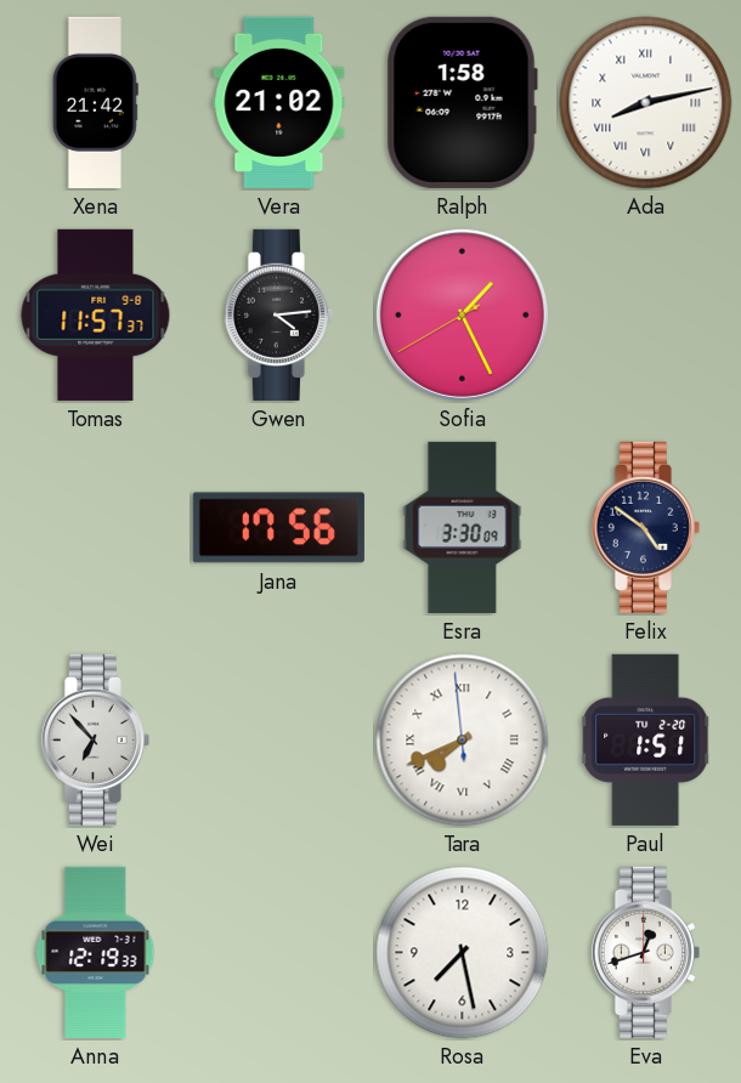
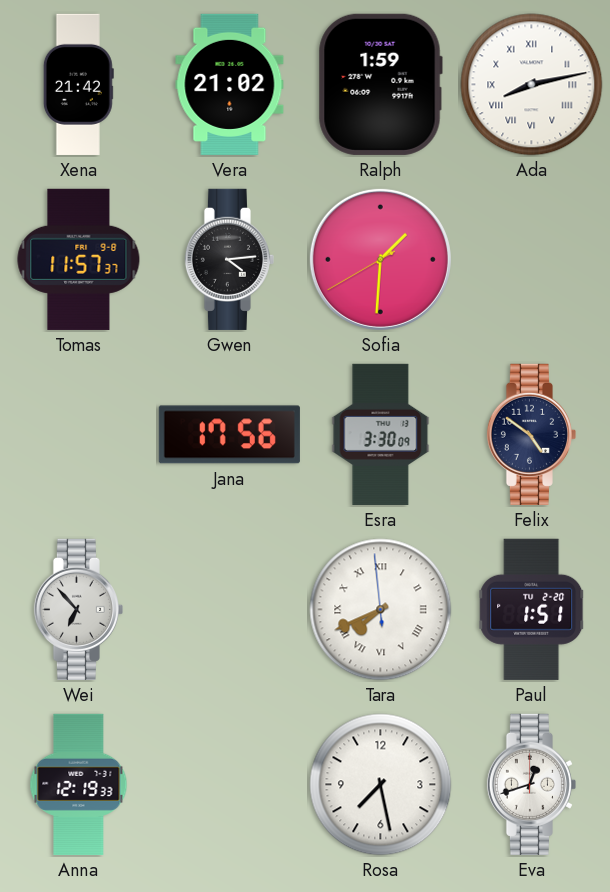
Ralph: 1:58 -> 1:59 (380, 84)
Sofia: 1:25 -> 1:30 (380, 259)
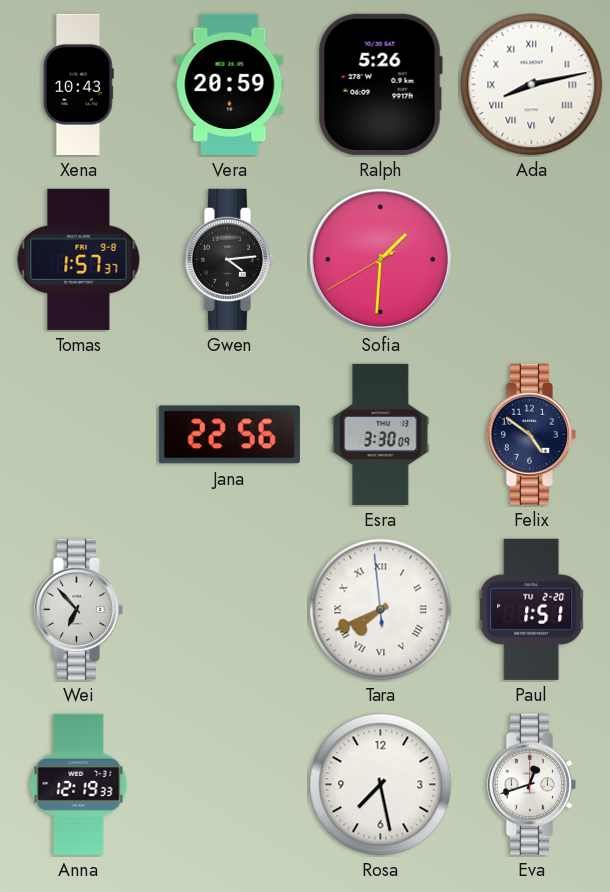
Xena: 21:42 -> 10:43 (78, 84)
Vera: 21:02 -> 20:59 (230, 84)
Ralph: 1:59 -> 5:26 (380, 84)
Tomas: 11:57 -> 1:57 (79, 259)
Jana: 17:56 -> 22:56 (229, 435)
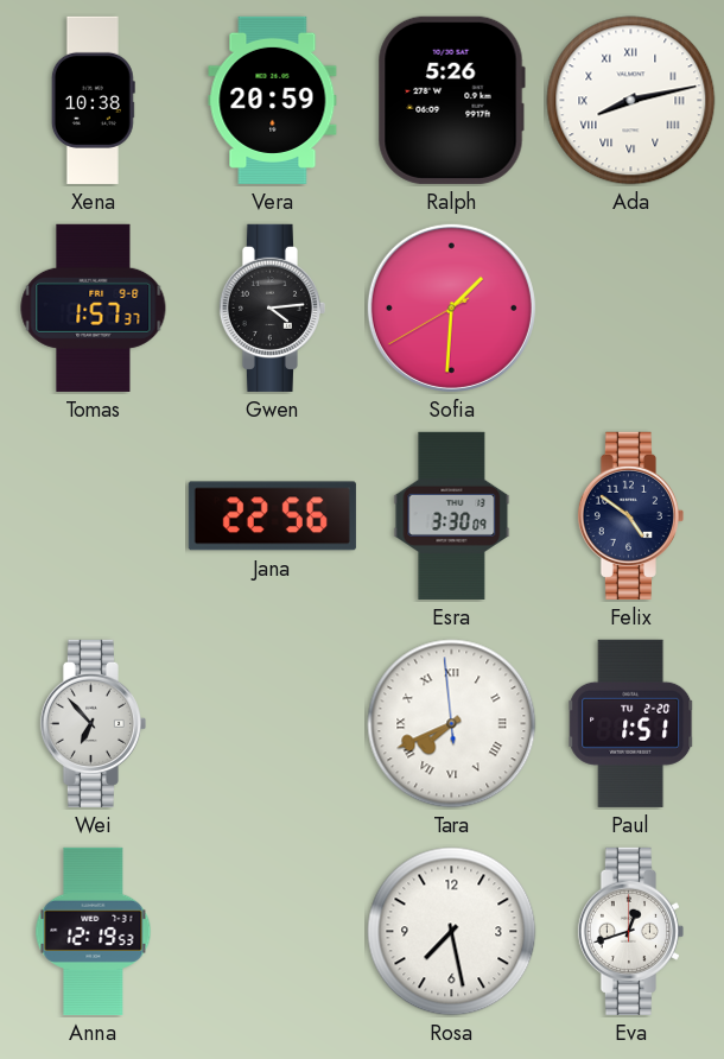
Xena: 10:43 -> 10:38 (93, 100)
Anna: 12:19:33 -> 12:19:53 (94, 931)
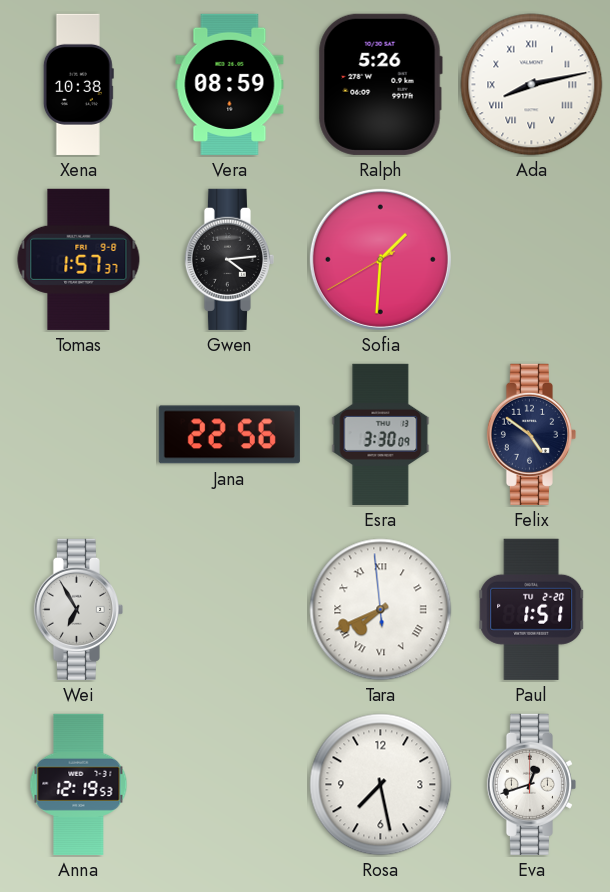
Vera: 20:59 -> 08:59 (230, 84)
Wei: 6:53 -> 6:55 (78, 609)
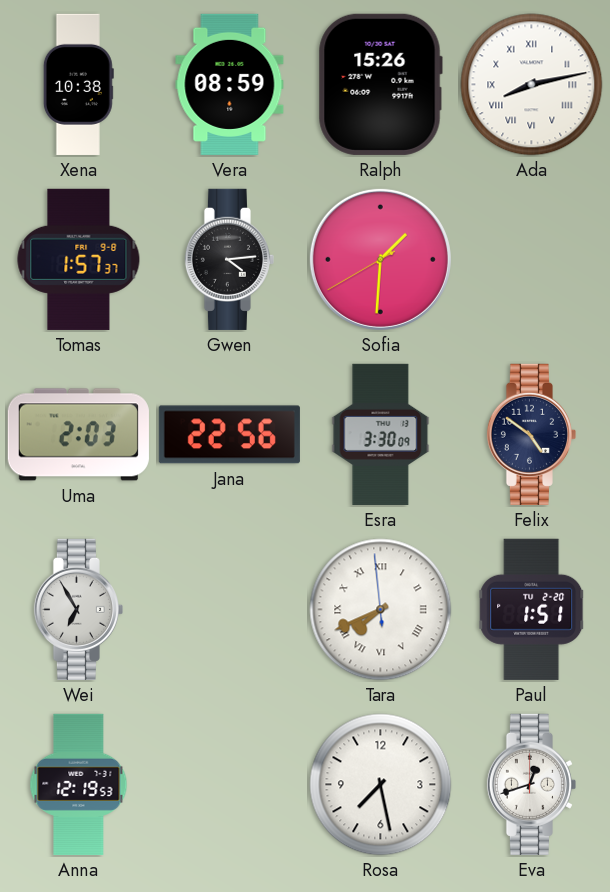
Ralph: 5:26 -> 15:26 (380, 84)
Uma: none -> 2:03 (78, 435)
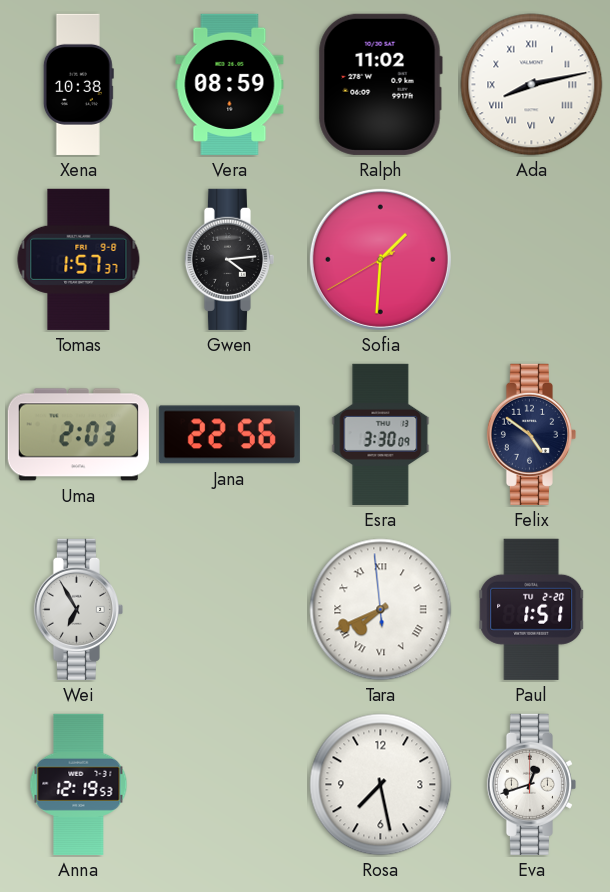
Ralph: 15:26 -> 11:02 (380, 84)
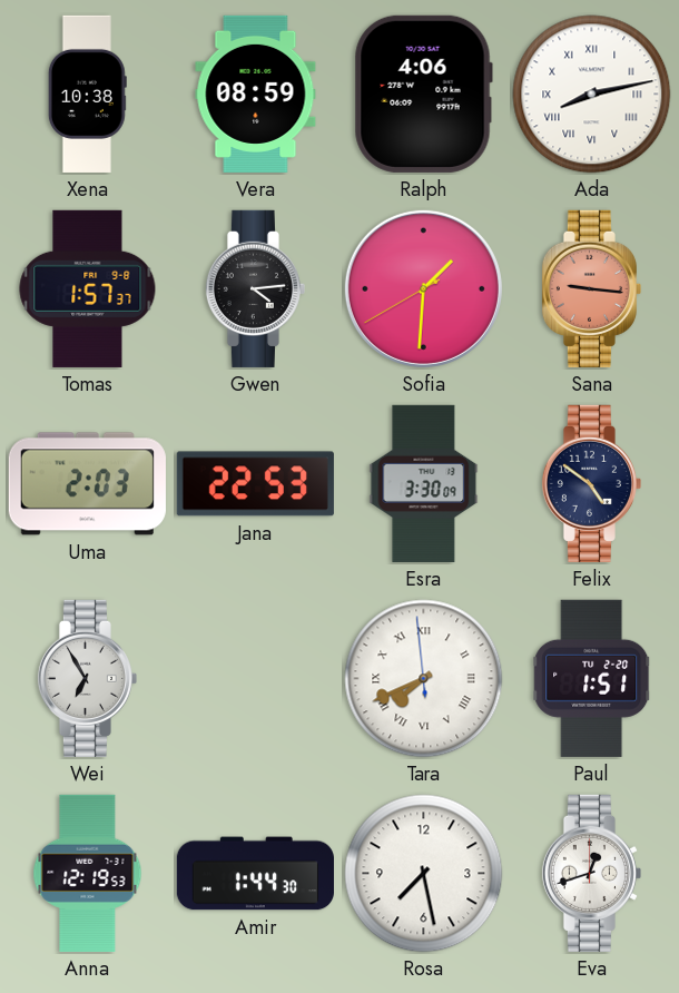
Ralph: 11:02 -> 4:06 (423, 94)
Sana: none -> 9:16 (591, 288)
Jana: 22:56 -> 22:53 (255, 484)
Amir: none -> 1:44 (255, 874)
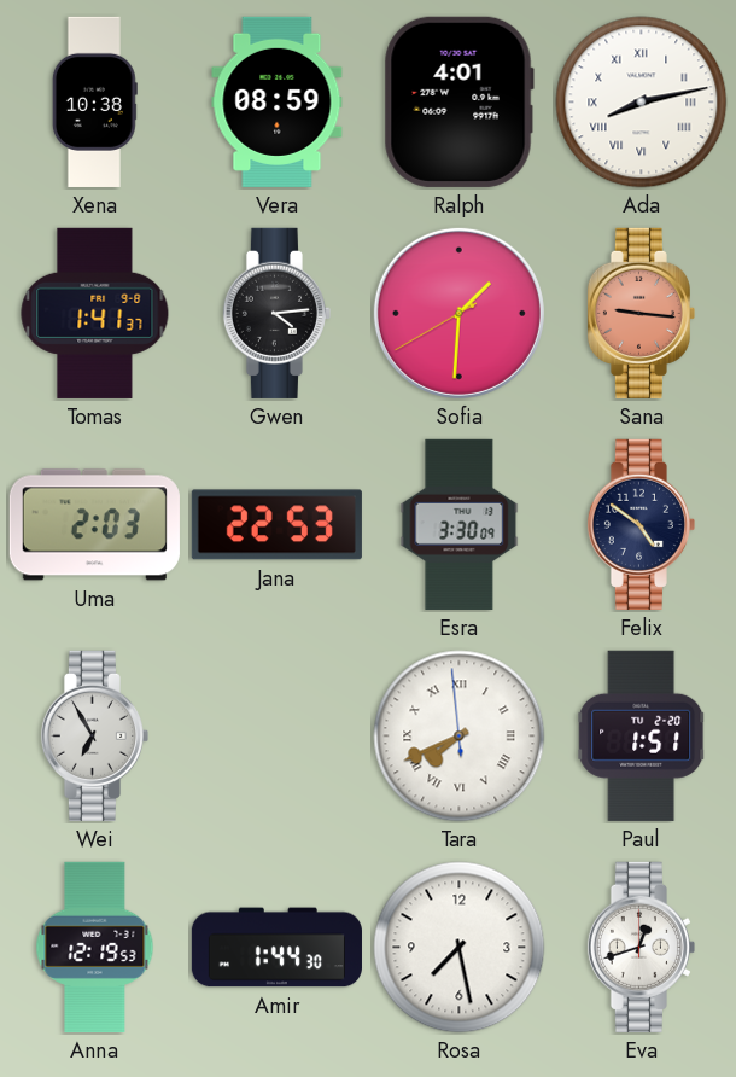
Ralph: 4:06 -> 4:01 (458, 101)
Tomas: 1:57 -> 1:41 (95, 313)
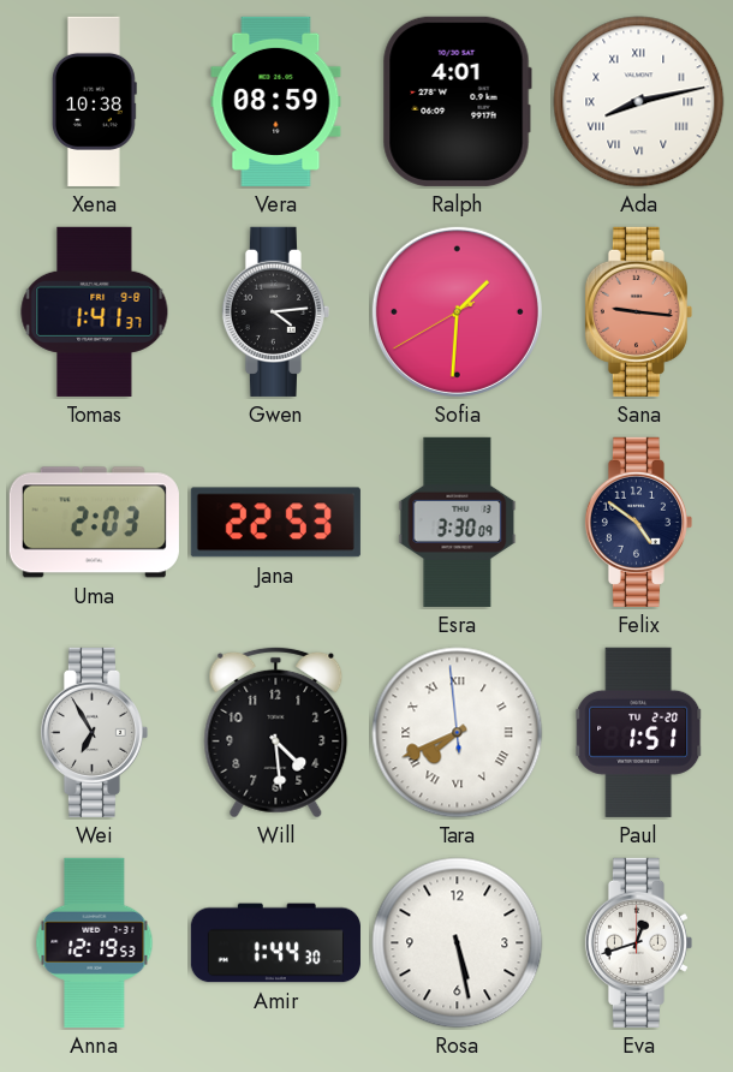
Will: none -> 4:29 (276, 732)
Rosa: 7:28 -> 5:28 (458, 943)
